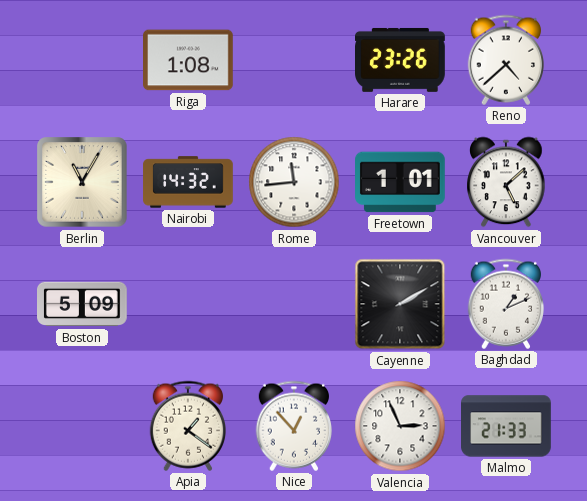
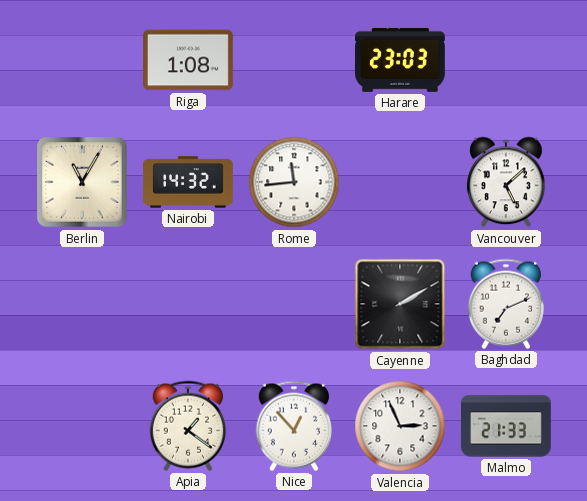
Harare: 23:26 -> 23:03 (401, 60)
Reno: 4:38 -> none (505, 60)
Freetown: 1:01 -> none (401, 182)
Boston: 5:09 -> none (83, 304)
Baghdad: 1:11 -> 7:11 (505, 304)
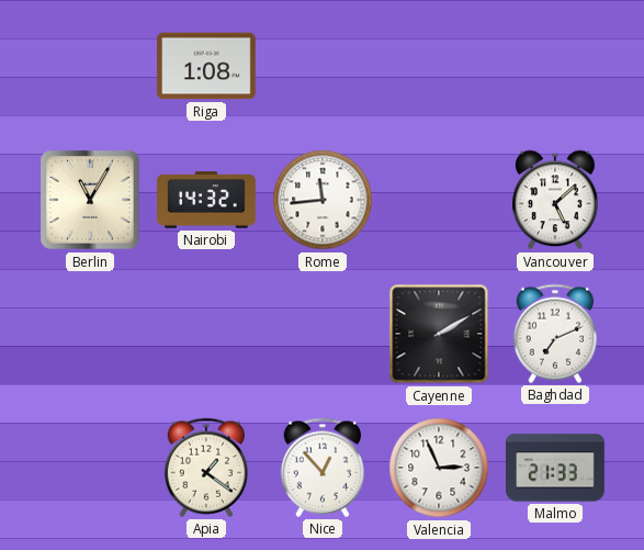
Harare: 23:03 -> none (401, 60)
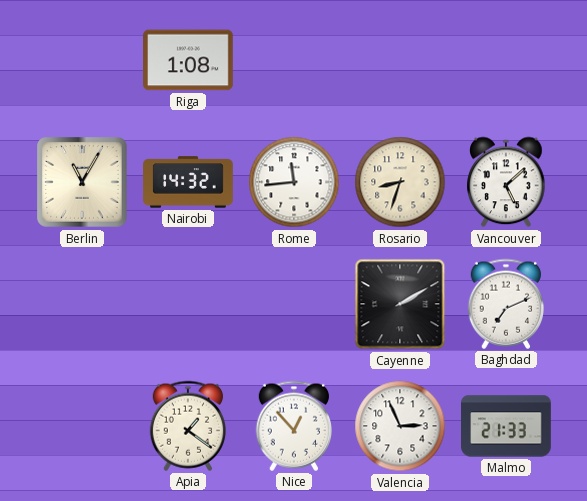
Rosario: none -> 8:33 (400, 182)
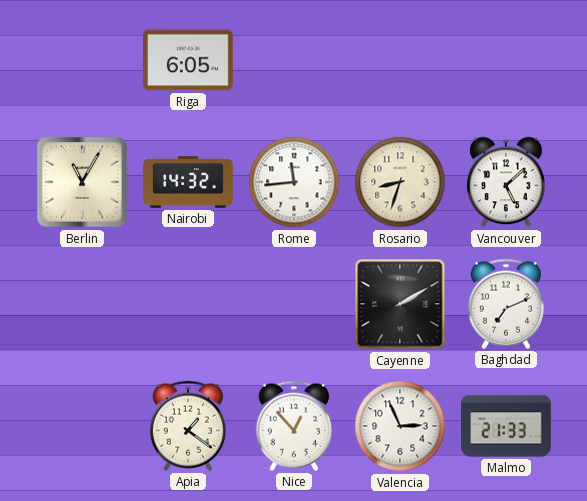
Riga: 1:08 -> 6:05 (189, 60)
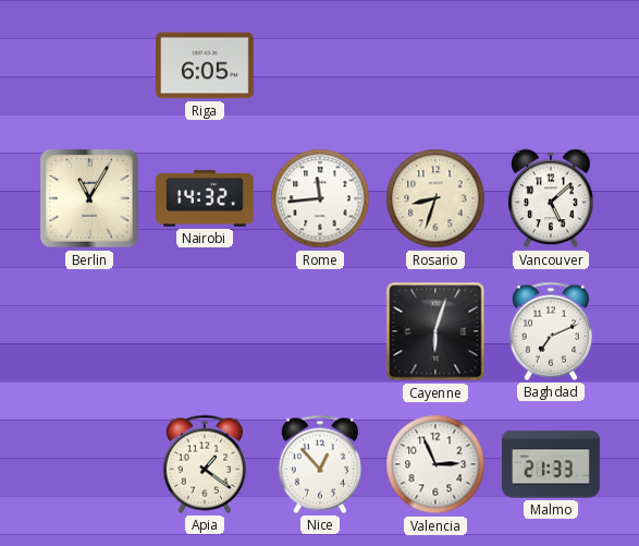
Cayenne: 2:10 -> 6:03 (435, 331)
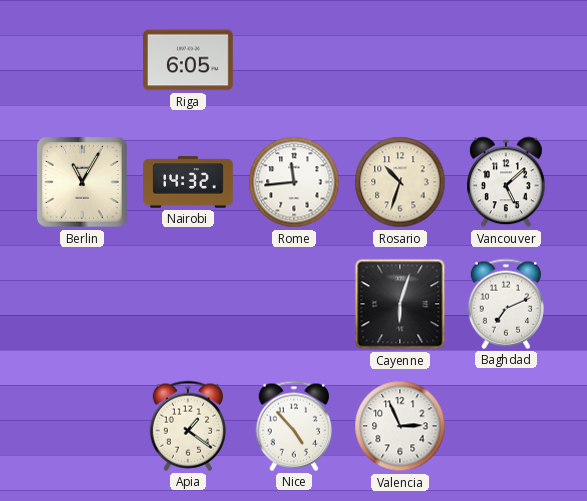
Rosario: 8:33 -> 10:33 (400, 182)
Nice: 12:53 -> 4:53 (293, 426)
Malmo: 21:33 -> none (551, 464)
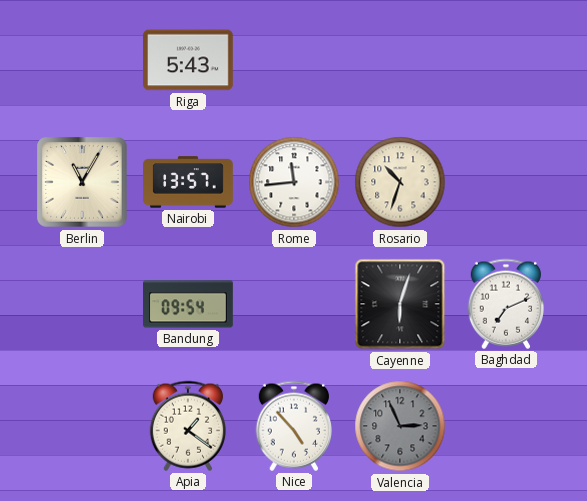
Riga: 6:05 -> 5:43 (189, 60)
Nairobi: 14:32 -> 13:57 (188, 182)
Vancouver: 5:08 -> none (506, 182)
Bandung: none -> 09:54 (189, 304)
Valencia dial: white -> grey (400, 426)
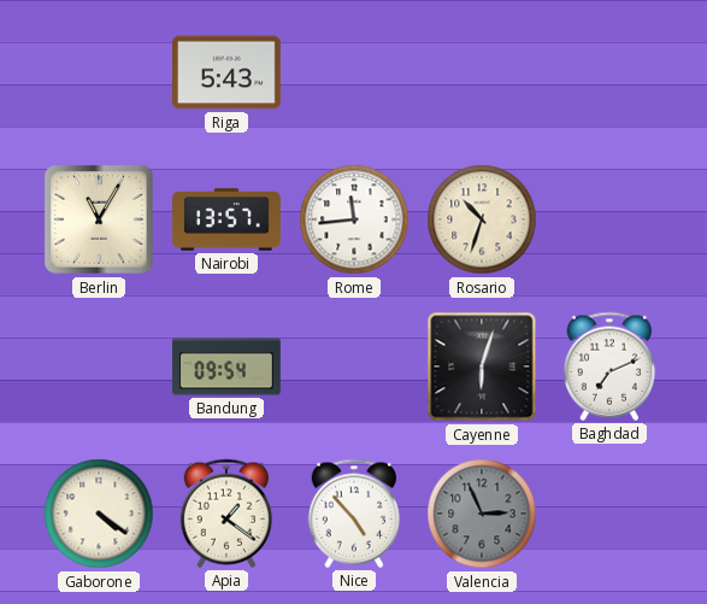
Gaborone: none -> 4:21 (99, 514)
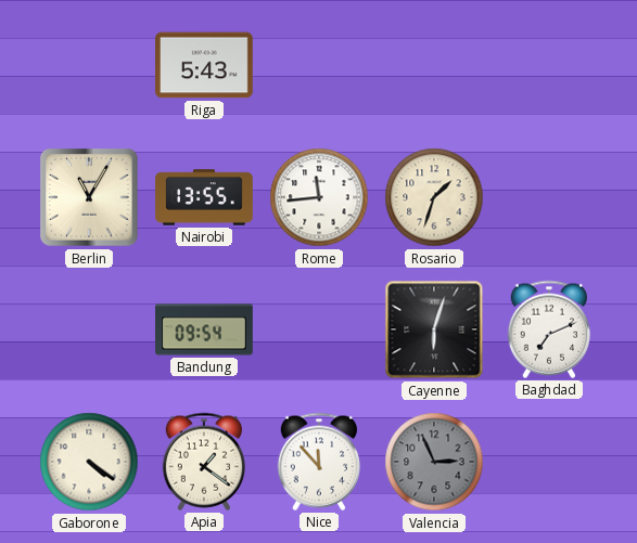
Nairobi: 13:57 -> 13:55 (204, 197)
Rosario: 10:33 -> 1:33 (434, 197)
Nice: 4:53 -> 11:53 (318, 462)
